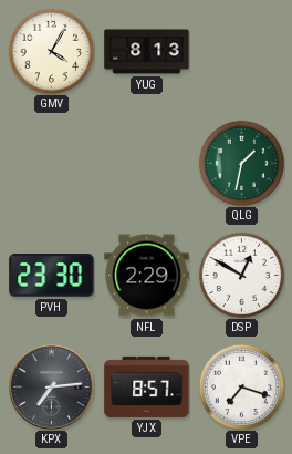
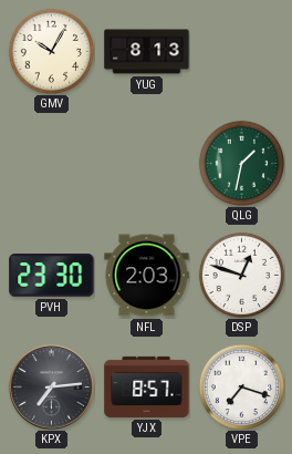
GMV: 4:05 -> 10:05 (51, 51)
NFL: 2:29 -> 2:03 (147, 276)
DSP: 12:50 -> 12:48 (241, 275)
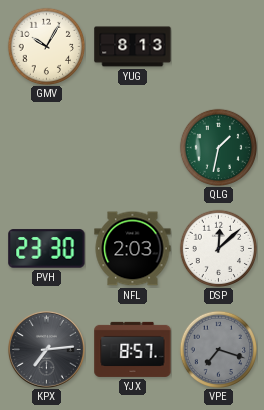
DSP: 12:48 -> 12:08 (218, 248)
VPE dial: white -> grey (218, 349)
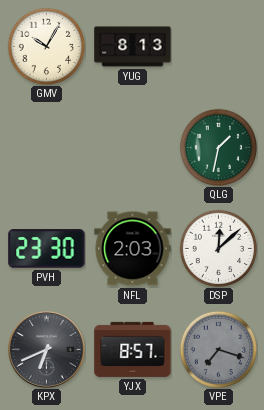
KPX: 7:14 -> 6:41 (46, 349)
